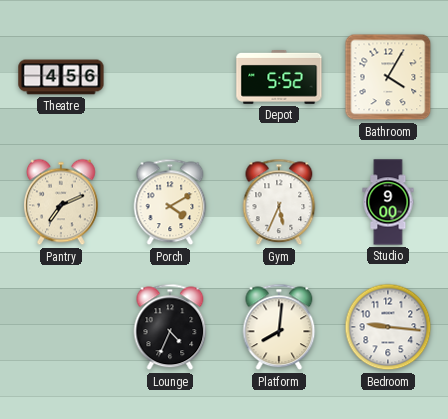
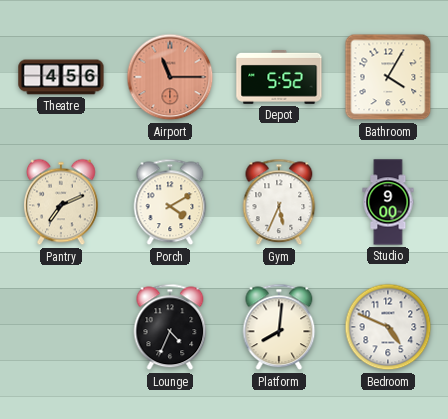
Airport: none -> 11:15 (170, 77)
Bedroom: 9:16 -> 4:49 (388, 327)
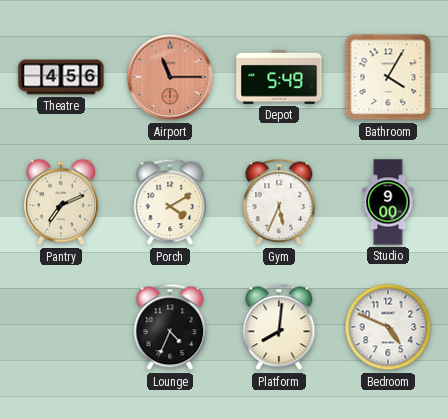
Depot: 5:52 -> 5:49 (279, 77)
